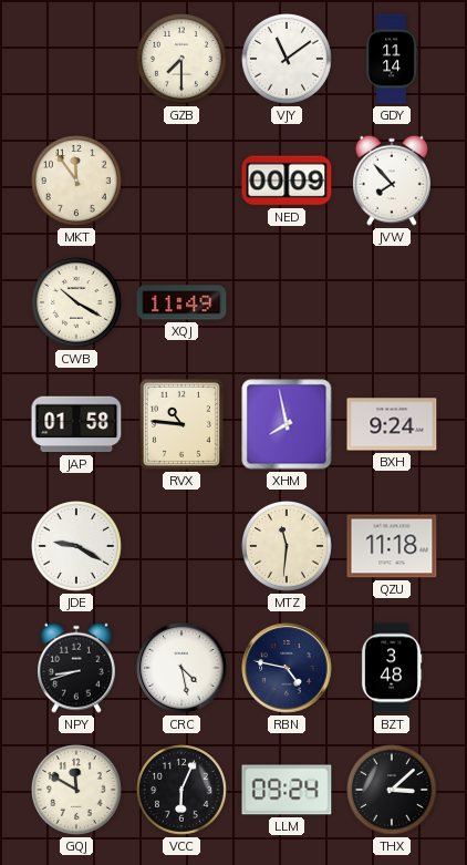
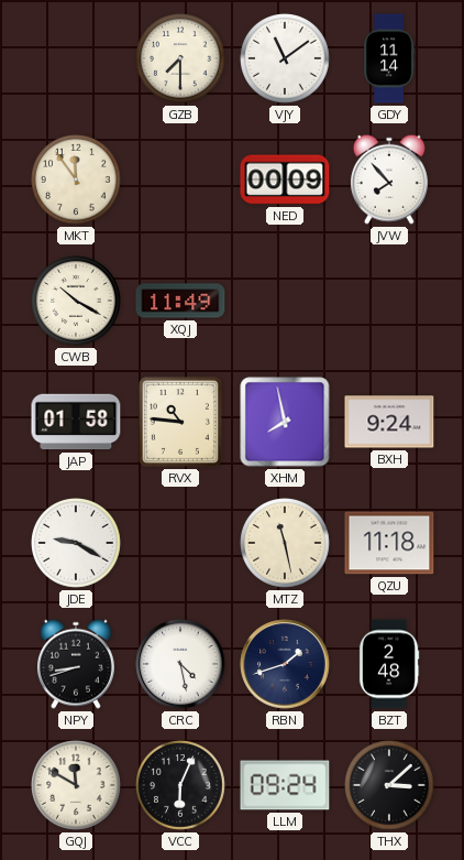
MTZ: 11:31 -> 11:28 (286, 544)
RBN: 4:47 -> 1:42 (285, 664)
BZT: 3:48 -> 2:48 (389, 664)
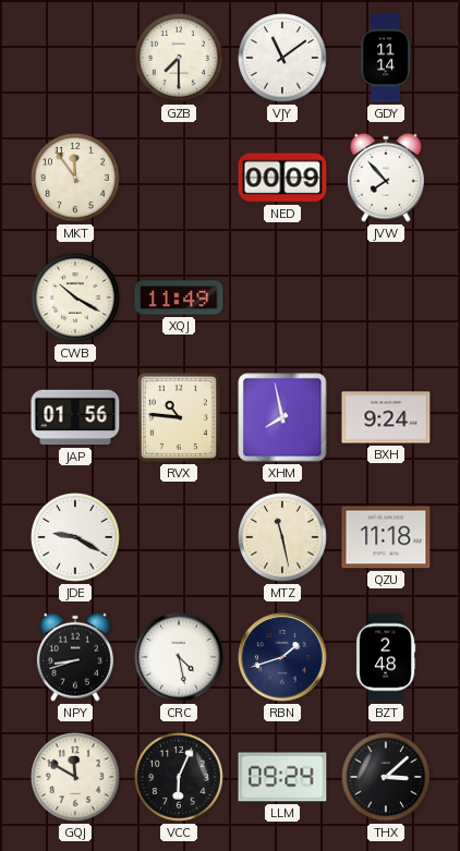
JAP: 01:58 -> 01:56 (75, 417)
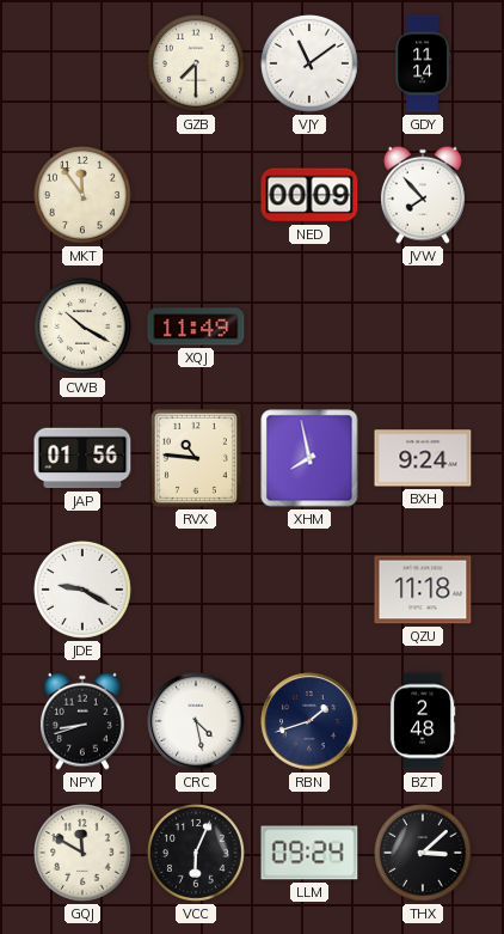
MTZ: 11:28 -> none (283, 538)
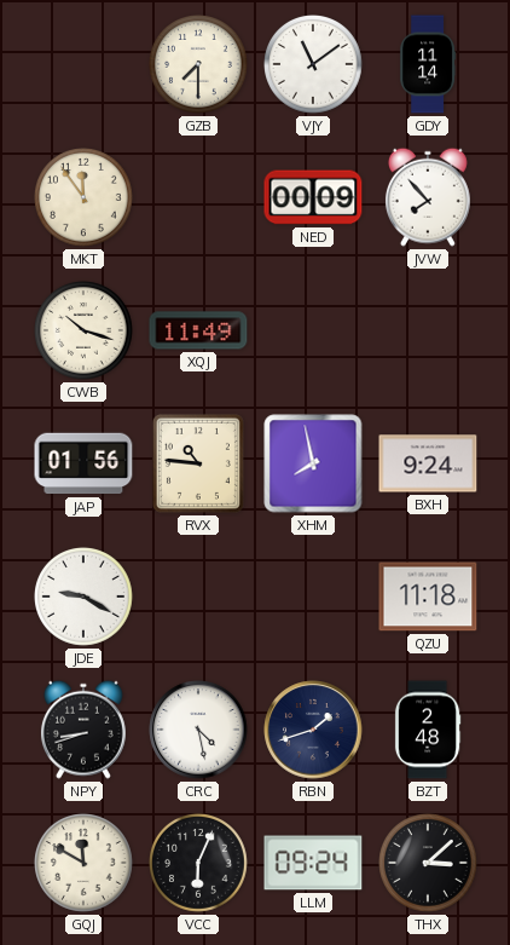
CWB: 10:20 -> 10:18 (85, 332)
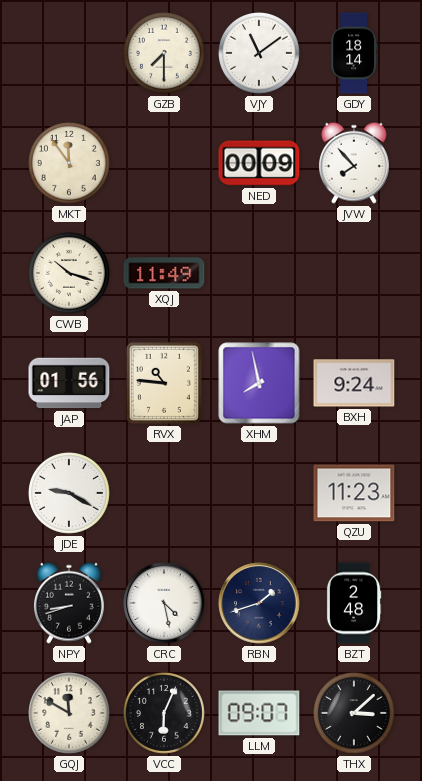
GDY: 11:14 -> 18:14 (354, 53)
QZU: 11:18 -> 11:23 (354, 493)
LLM: 09:24 -> 09:07 (259, 713)
